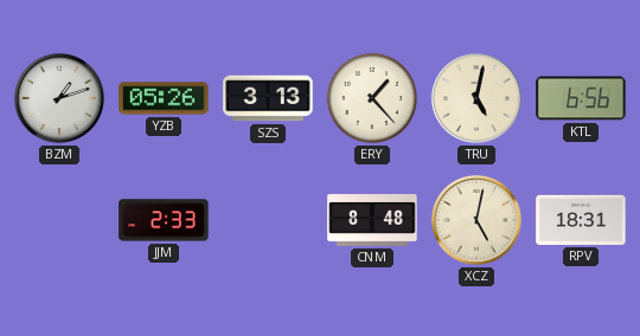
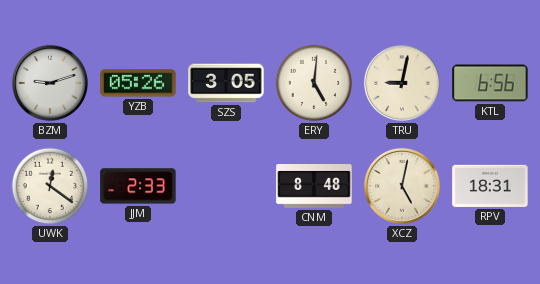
BZM: 1:12 -> 9:12 (50, 83)
SZS: 3:13 -> 3:05 (226, 83)
ERY: 1:23 -> 5:01 (314, 83)
TRU: 5:02 -> 9:02 (402, 83)
UWK: none -> 12:21 (50, 186)
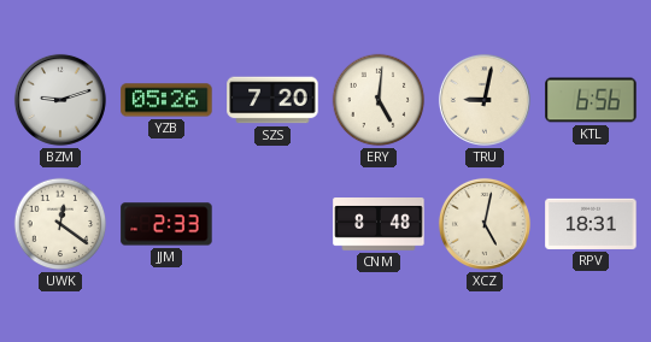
SZS: 3:05 -> 7:20 (272, 100)
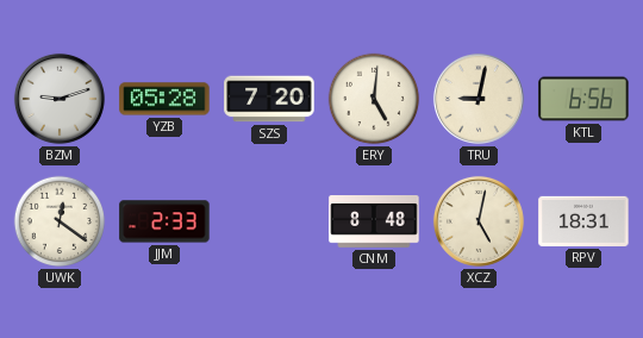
YZB: 05:26 -> 05:28 (164, 99)
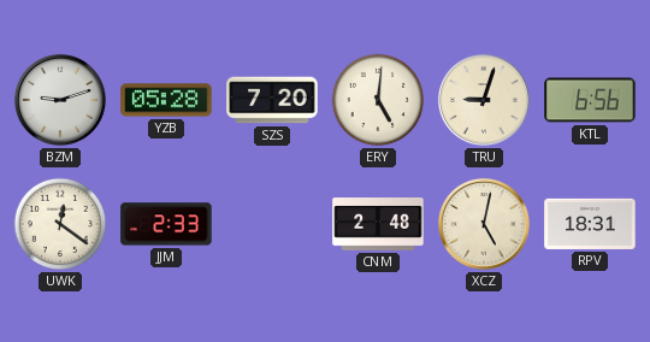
TRU: 9:02 -> 9:03 (484, 100)
CNM: 8:48 -> 2:48 (378, 225)
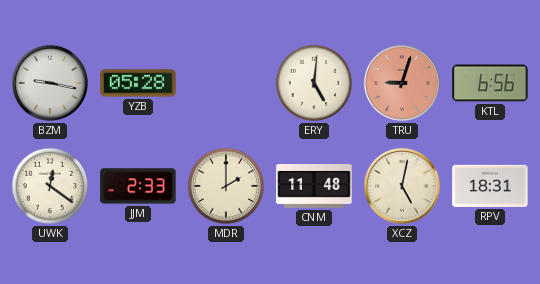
BZM: 9:12 -> 9:17 (50, 83)
SZS: 7:20 -> none (272, 100)
TRU dial: cream -> salmon (402, 83)
MDR: none -> 2:00 (226, 186)
CNM: 2:48 -> 11:48 (314, 187)
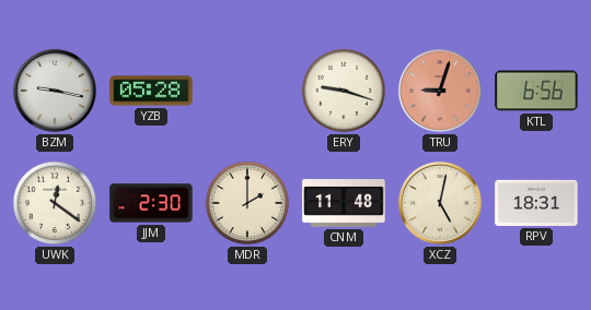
ERY: 5:01 -> 9:18 (344, 91)
JJM: 2:33 -> 2:30 (151, 203)
